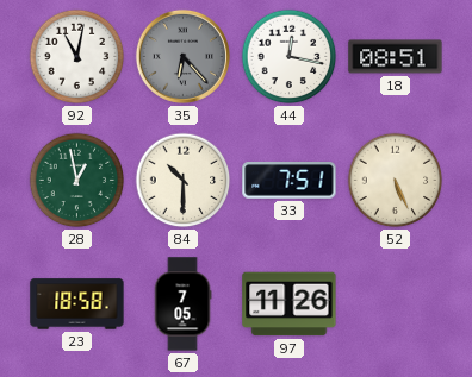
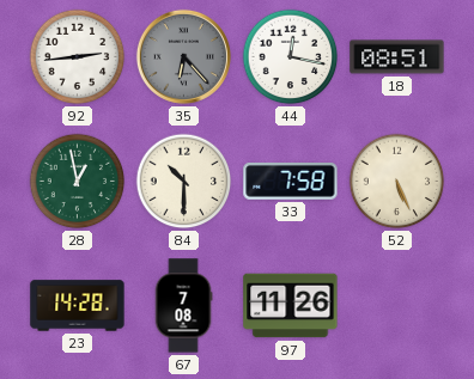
92: 11:02 -> 2:44 (78, 57)
33: 7:51 -> 7:58 (291, 182)
23: 18:58 -> 14:28 (78, 306)
67: 7:05 -> 7:08 (183, 306)
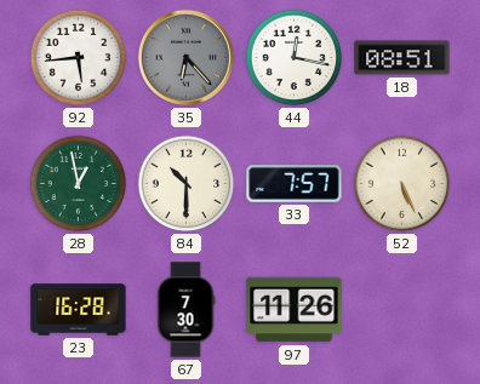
92: 2:44 -> 5:44 (79, 58)
33: 7:58 -> 7:57 (295, 184)
23: 14:28 -> 16:28 (79, 310)
67: 7:08 -> 7:30 (185, 310)
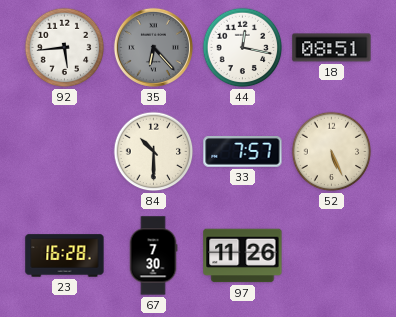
28: 12:58 -> none (79, 184)
